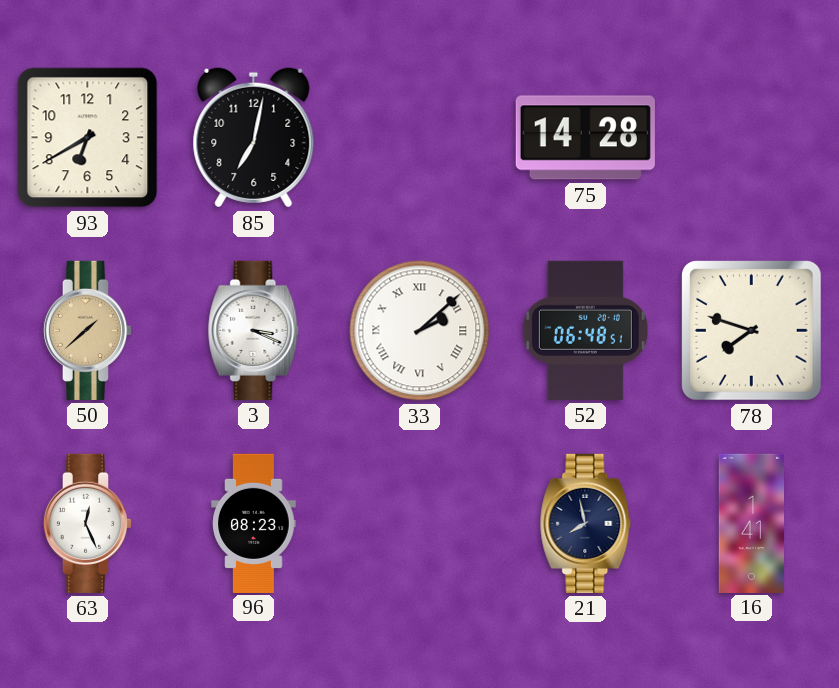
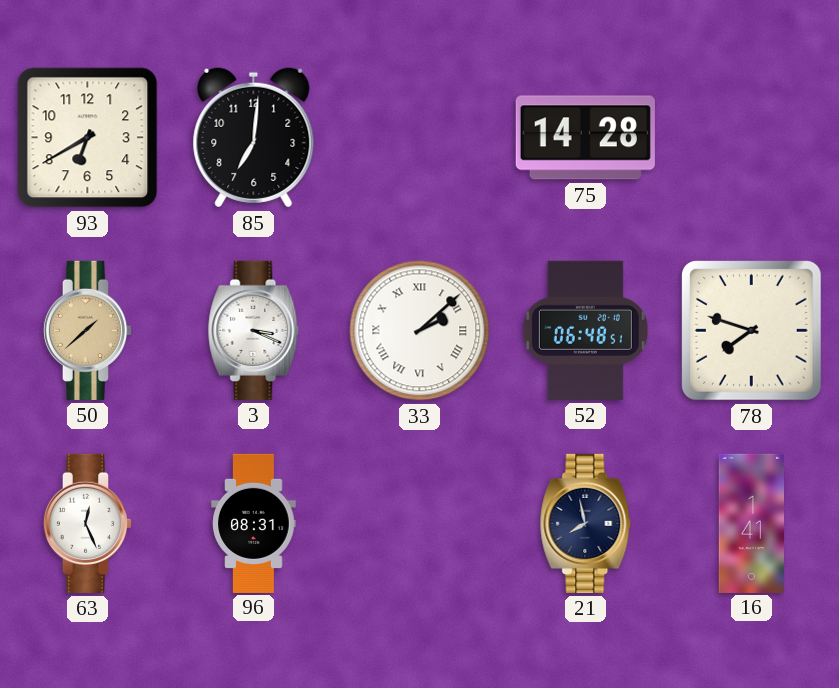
85: 7:02 -> 7:01 (254, 138)
96: 08:23 -> 08:31 (254, 523)
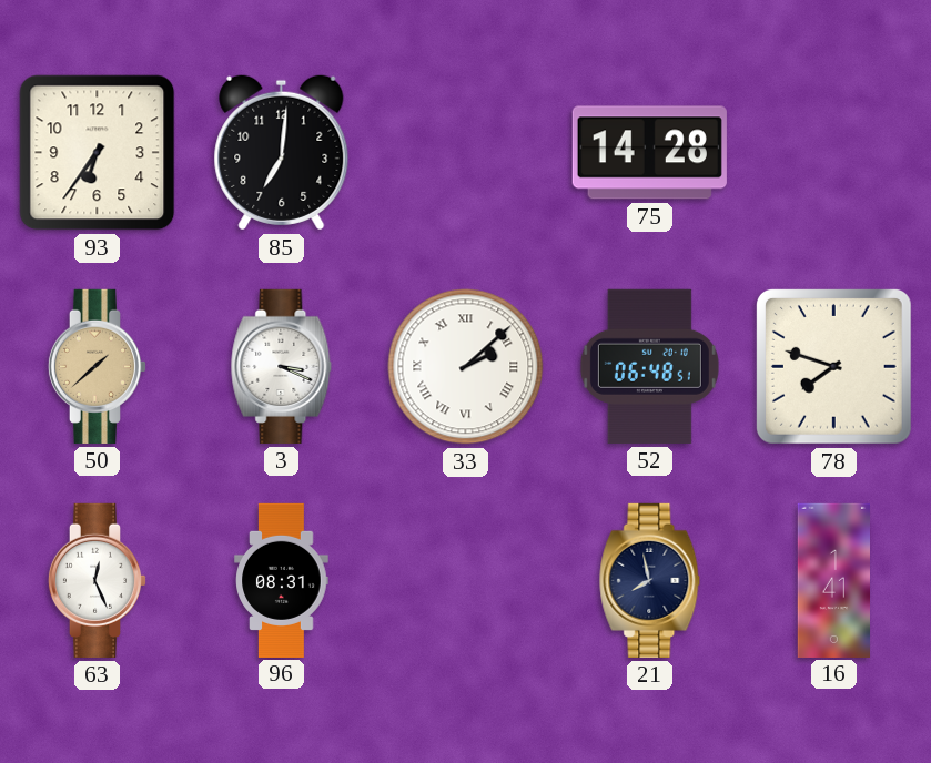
93: 6:40 -> 6:36 (98, 153)
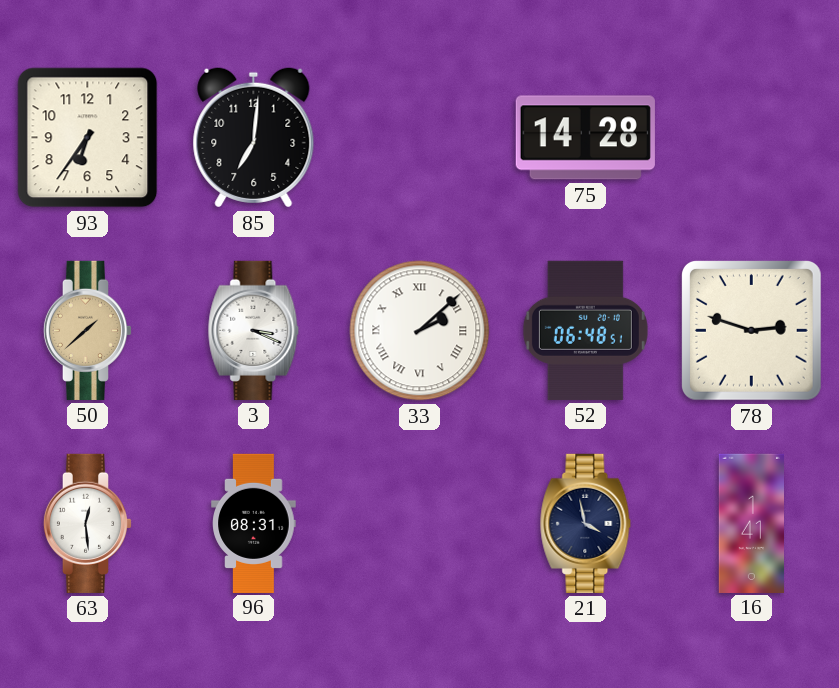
78: 7:48 -> 2:48 (751, 330)
63: 12:26 -> 12:29 (88, 523)
21: 7:58 -> 3:58 (586, 523)
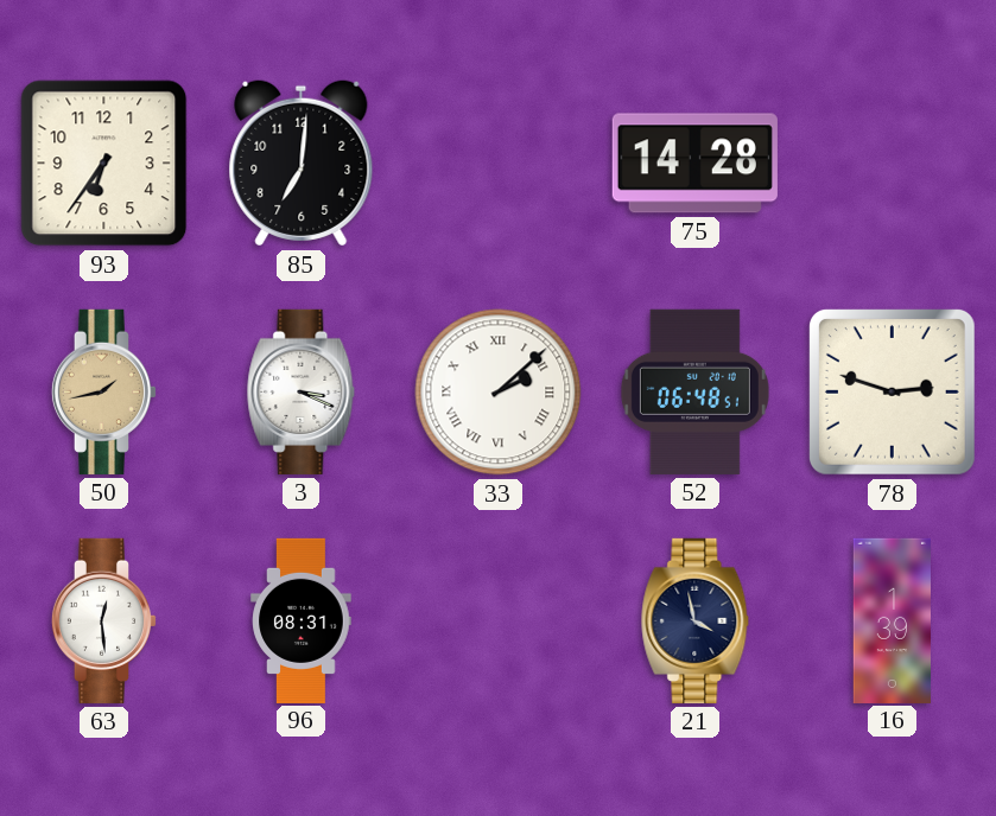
50: 1:38 -> 1:43 (104, 391)
16: 1:41 -> 1:39 (893, 620)
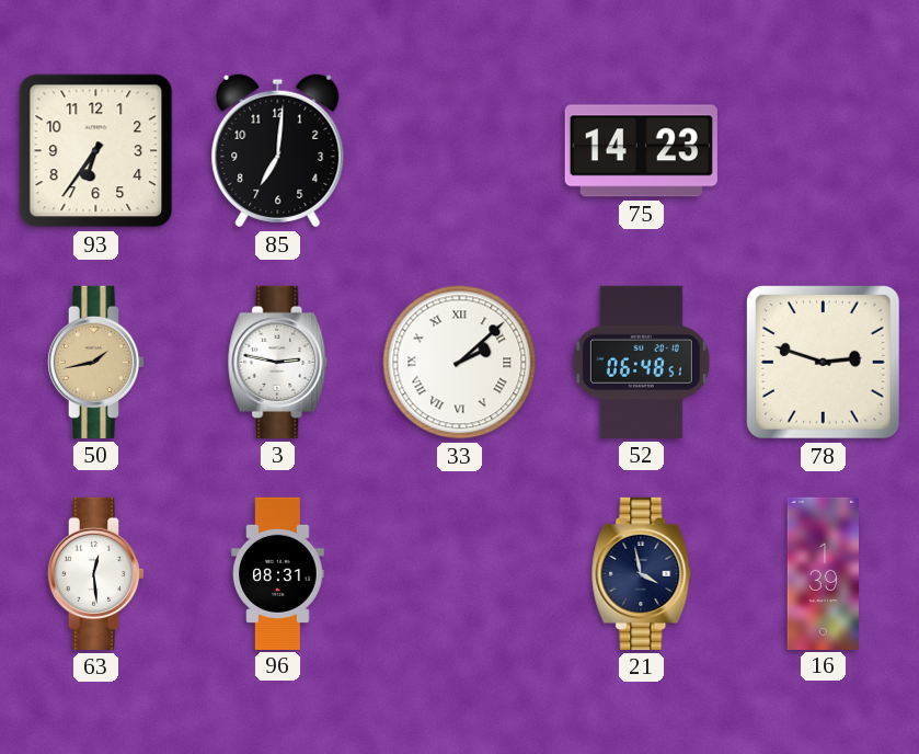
75: 14:28 -> 14:23 (641, 151)
3: 3:19 -> 2:47 (278, 362)
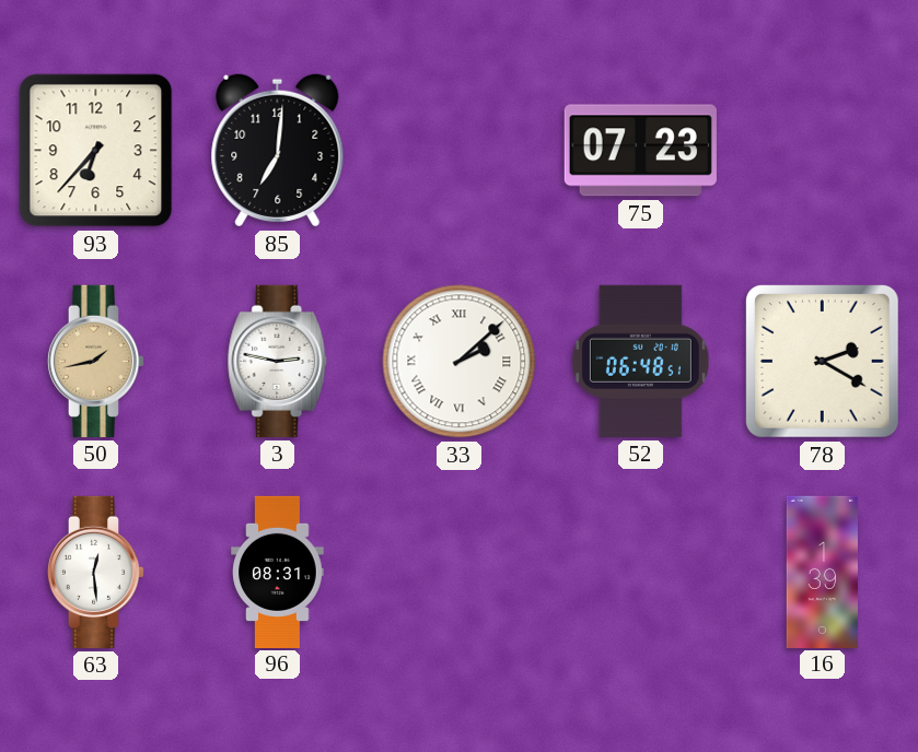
93: 6:36 -> 6:37 (96, 151)
75: 14:23 -> 07:23 (640, 151)
78: 2:48 -> 2:20 (822, 361)
21: 3:58 -> none (642, 573)
